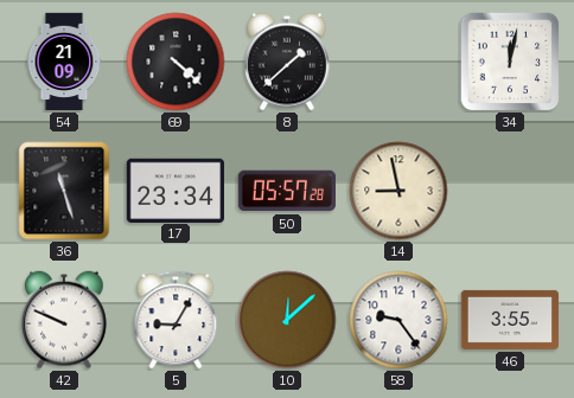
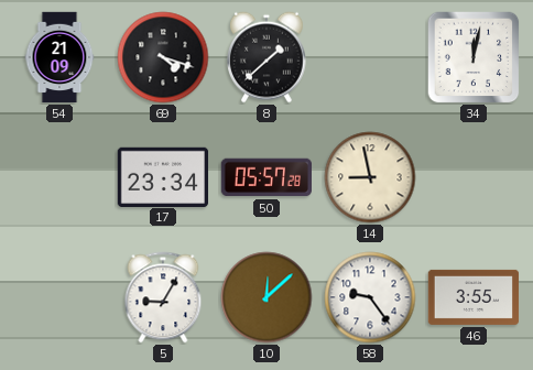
69: 4:22 -> 4:18 (163, 57)
36: 11:27 -> none (64, 191)
42: 9:49 -> none (65, 320)
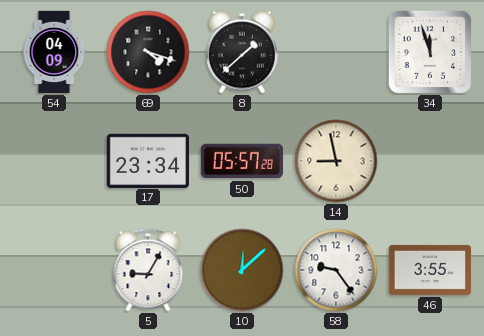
54: 21:09 -> 04:09 (54, 52)
34: 12:02 -> 11:57 (430, 52)
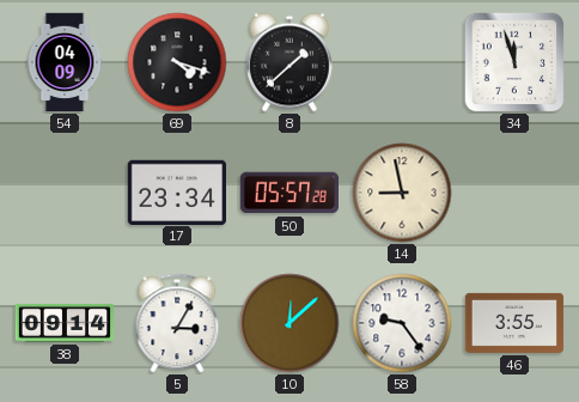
38: none -> 09:14 (65, 323)
5: 9:05 -> 3:05 (177, 323)
